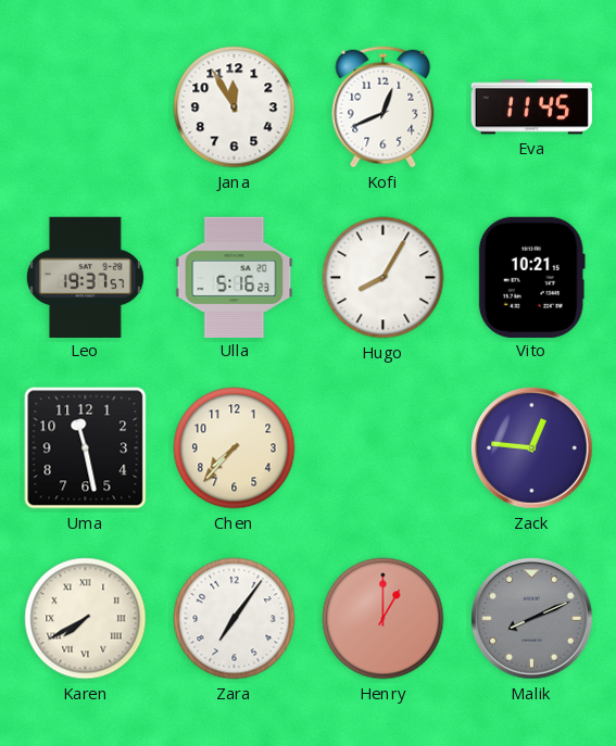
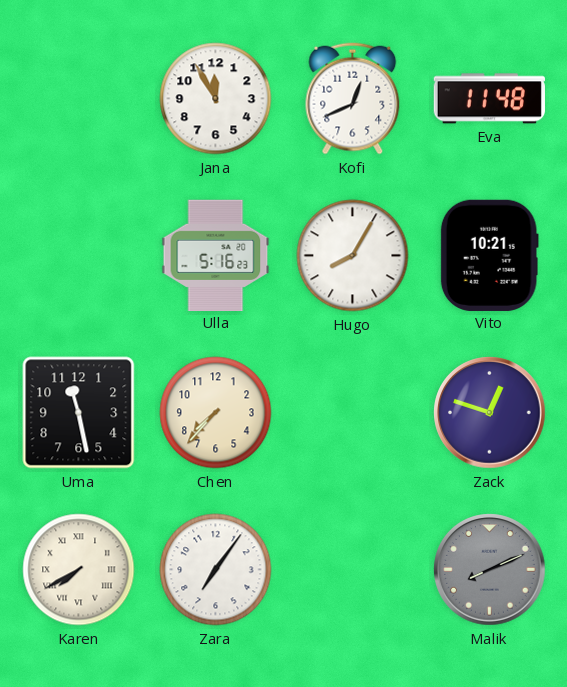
Eva: 11:45 -> 11:48 (489, 99)
Leo: 19:37 -> none (85, 277)
Zack: 12:46 -> 12:48 (490, 413)
Henry: 1:00 -> none (384, 619)
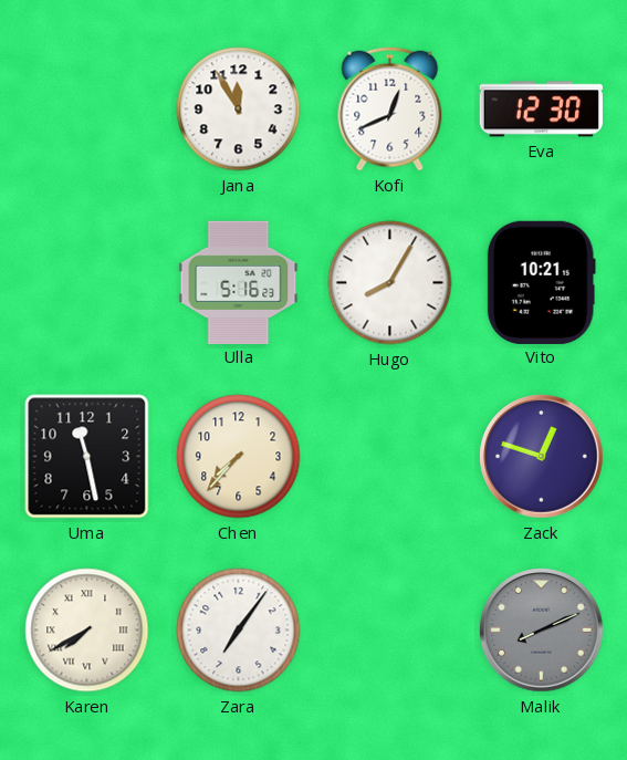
Eva: 11:48 -> 12:30 (541, 110)
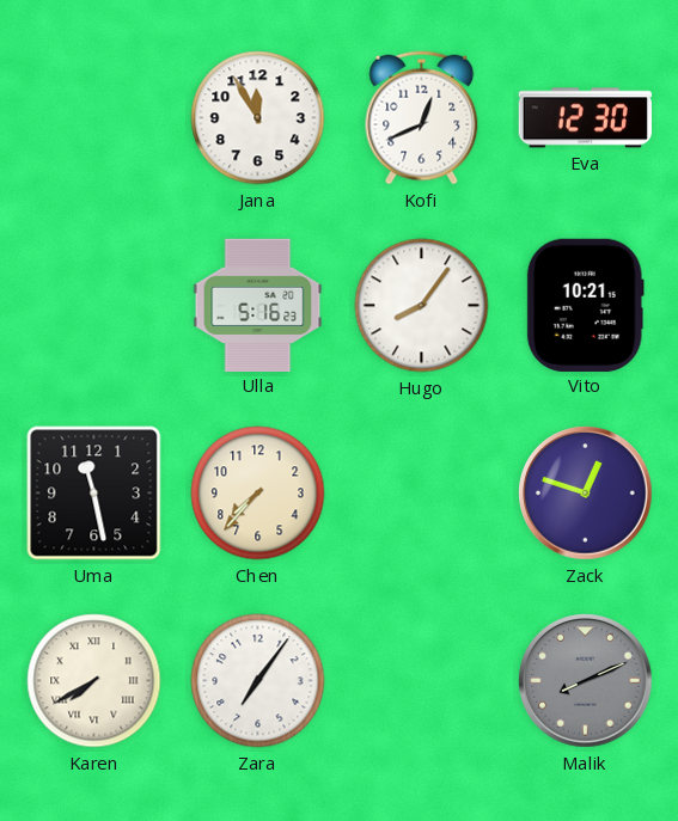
Hugo: 8:05 -> 8:06 (422, 306)
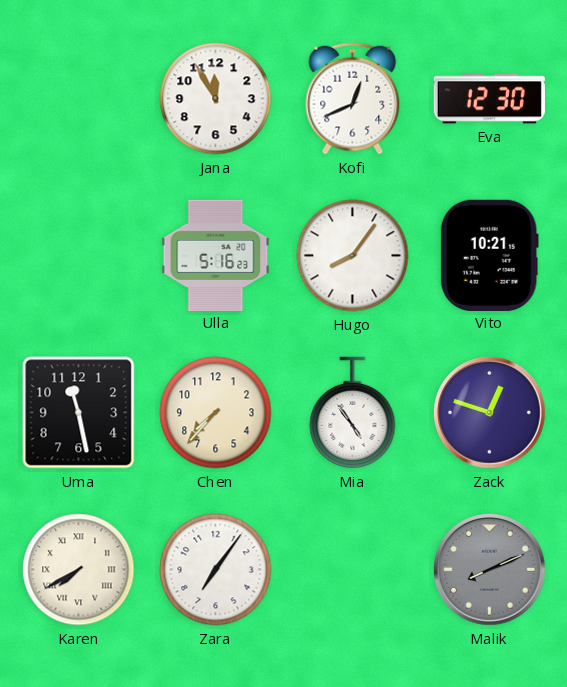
Mia: none -> 4:54 (353, 413)
